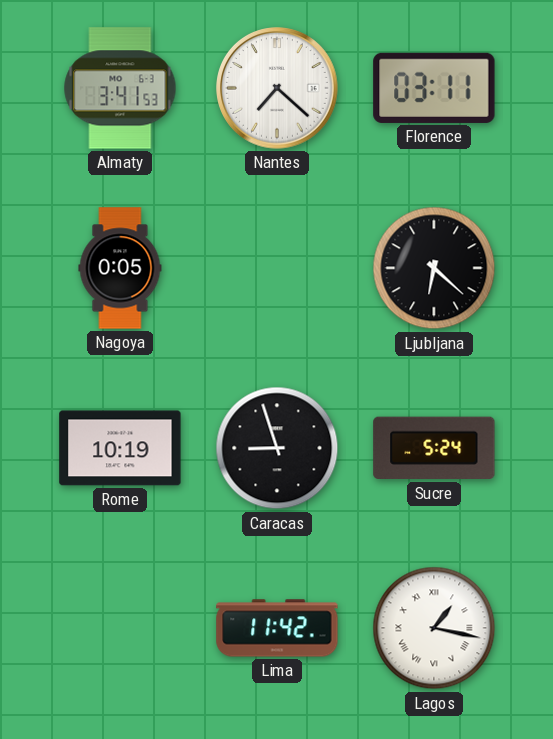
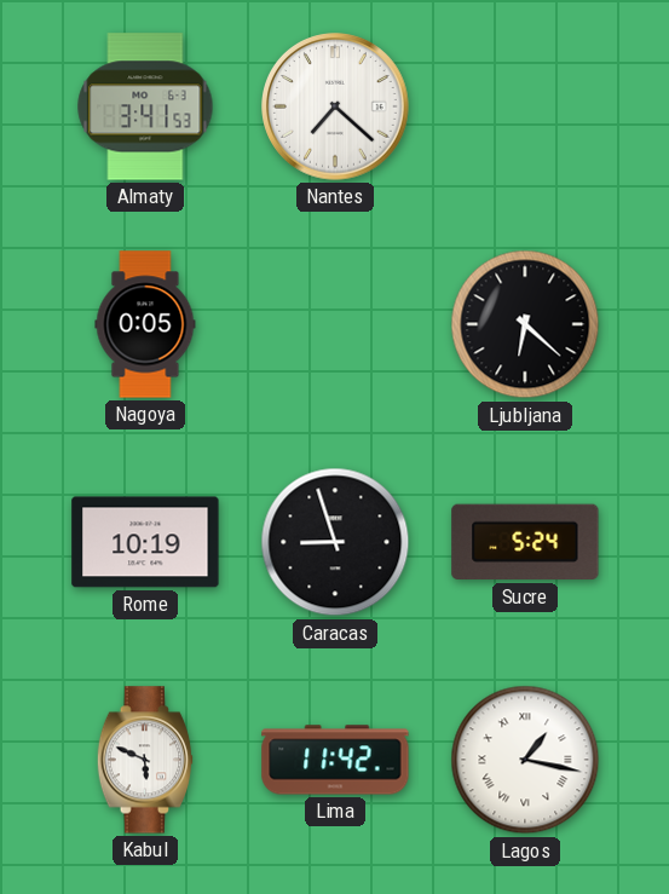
Florence: 03:11 -> none (434, 88)
Kabul: none -> 5:49 (145, 760)
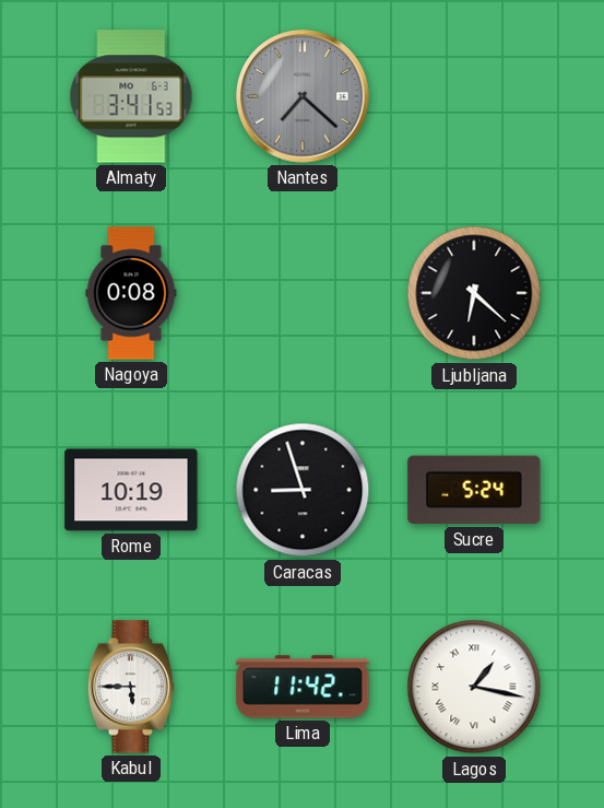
Nantes dial: white -> grey (303, 96)
Nagoya: 0:05 -> 0:08 (131, 293)
Kabul: 5:49 -> 5:45 (131, 687)
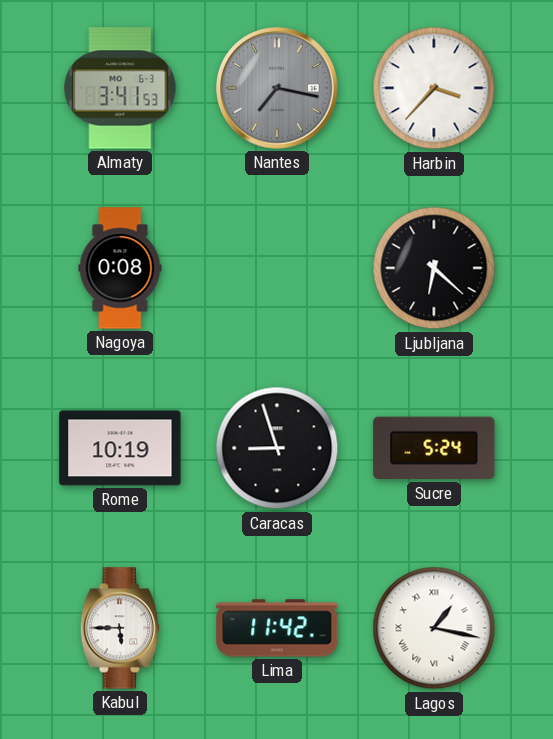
Nantes: 7:22 -> 7:17 (277, 88)
Harbin: none -> 3:37 (434, 88)
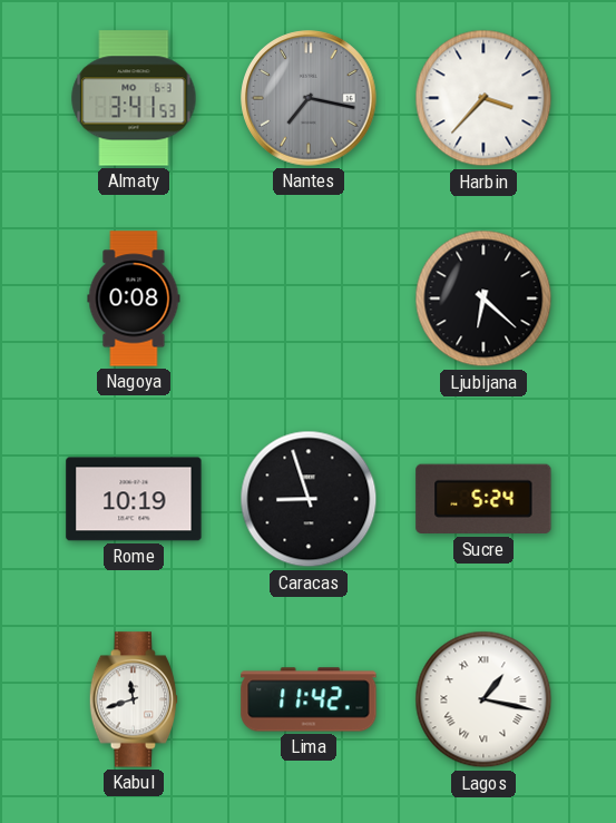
Kabul: 5:45 -> 11:42 (134, 699)
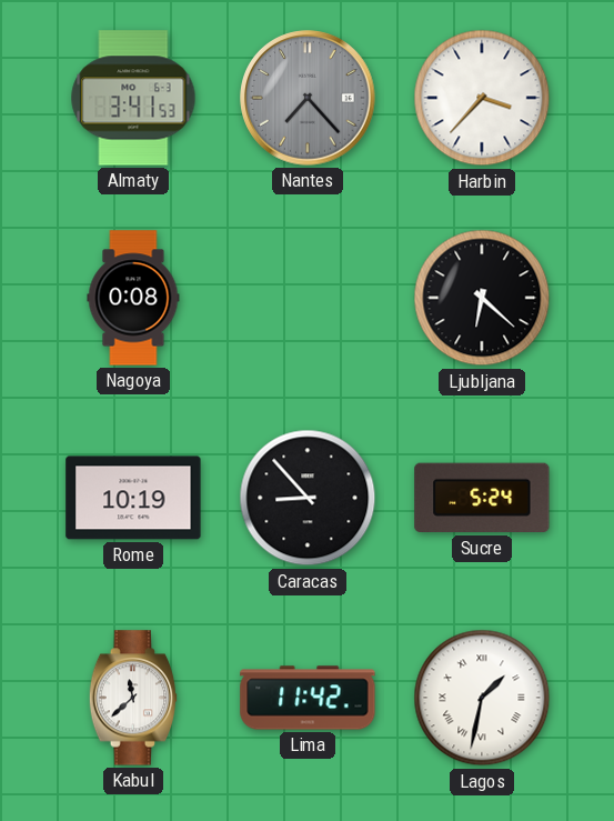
Nantes: 7:17 -> 7:23 (308, 98)
Caracas: 8:57 -> 8:53 (308, 498)
Kabul: 11:42 -> 11:38 (133, 698)
Lagos: 1:17 -> 1:32 (482, 698)
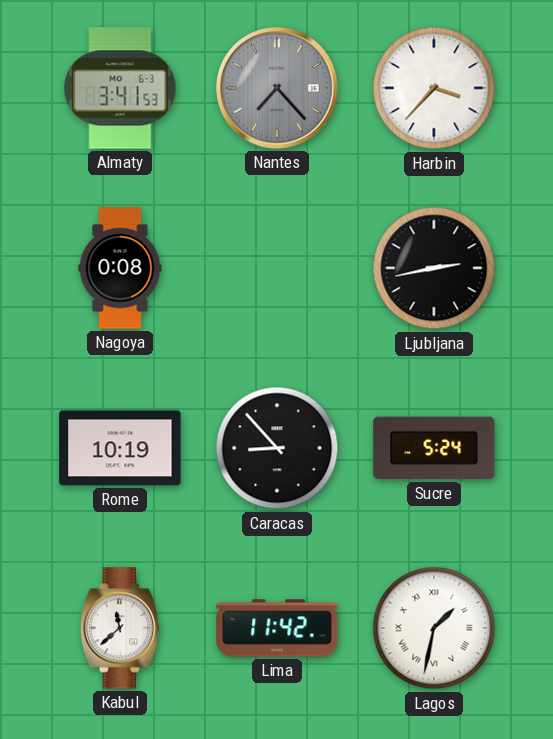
Ljubljana: 6:22 -> 2:43 (434, 268)
